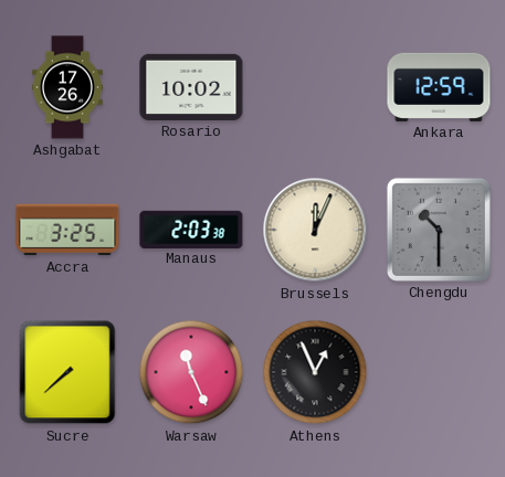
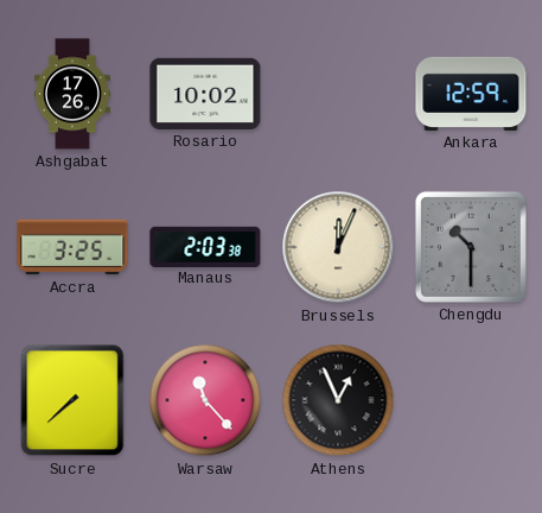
Warsaw: 11:26 -> 11:23 (205, 400)
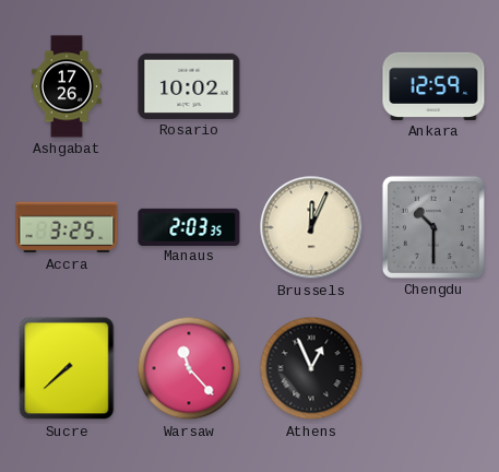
Manaus: 2:03:38 -> 2:03:35 (189, 226)
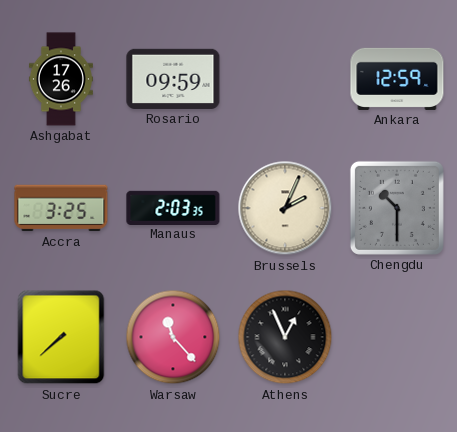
Rosario: 10:02 -> 09:59 (173, 79)
Brussels: 12:04 -> 2:04 (285, 208)
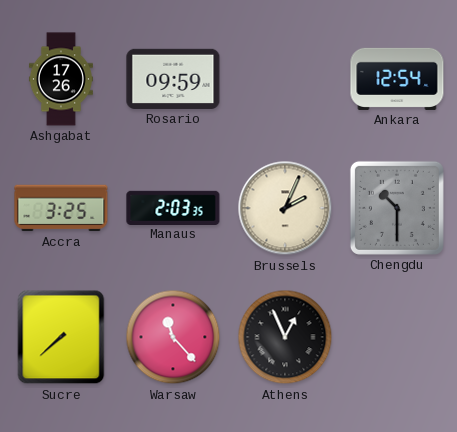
Ankara: 12:59 -> 12:54 (397, 79)
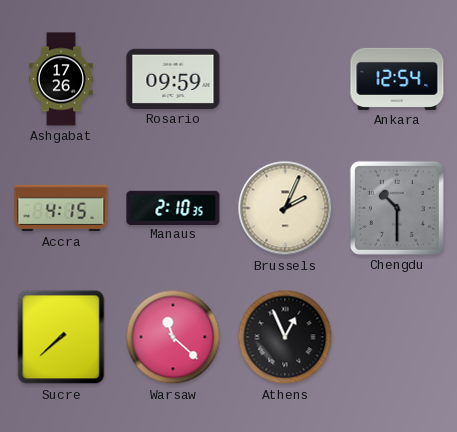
Accra: 3:25 -> 4:15 (61, 208)
Manaus: 2:03 -> 2:10 (173, 207)
Warsaw: 11:23 -> 11:22 (173, 337)
